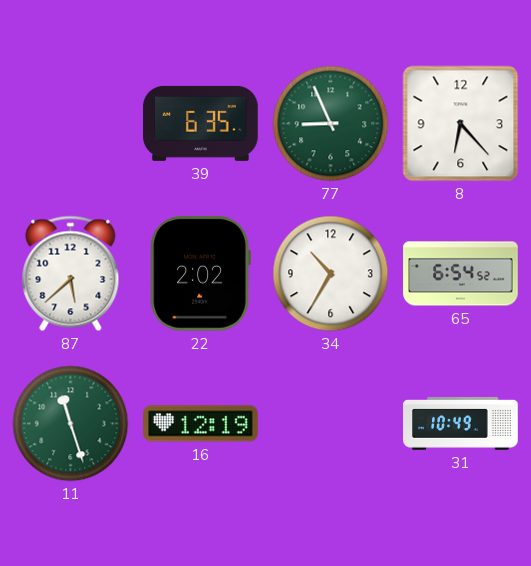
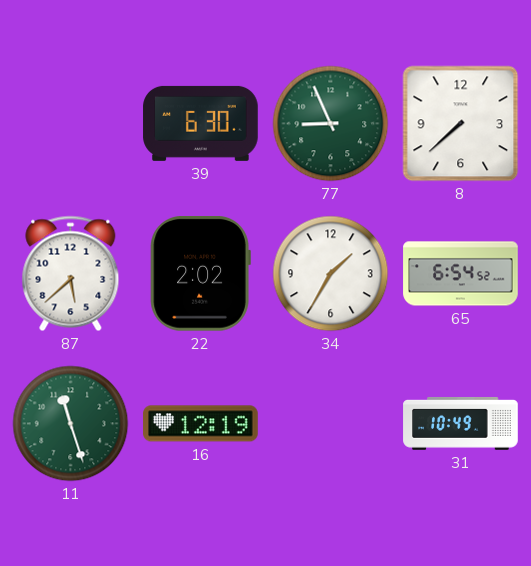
39: 6:35 -> 6:30 (201, 123)
8: 6:23 -> 7:38 (461, 124)
34: 10:35 -> 1:35 (331, 274)
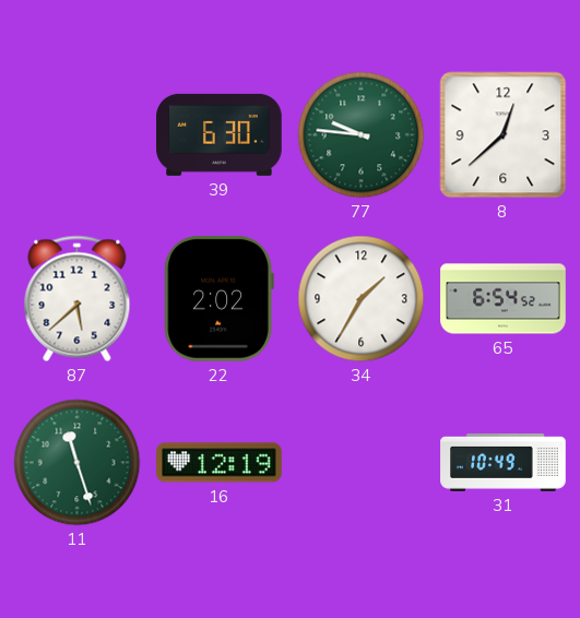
77: 8:56 -> 9:46 (362, 135)
8: 7:38 -> 12:38 (504, 135)
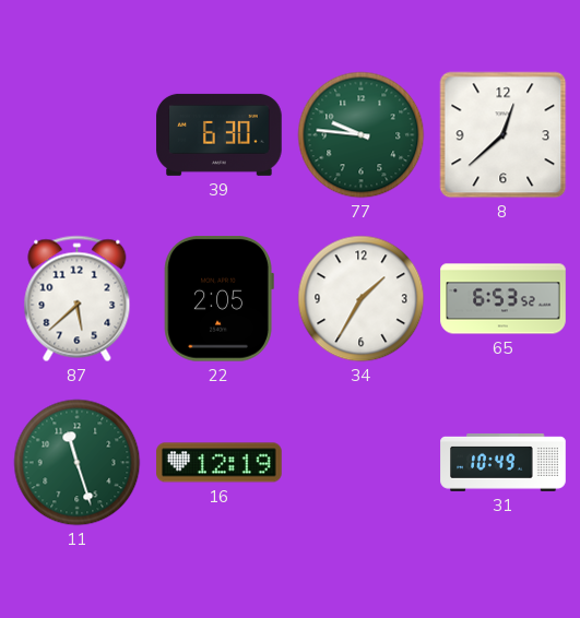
22: 2:02 -> 2:05 (218, 299)
65: 6:54 -> 6:53 (504, 299)
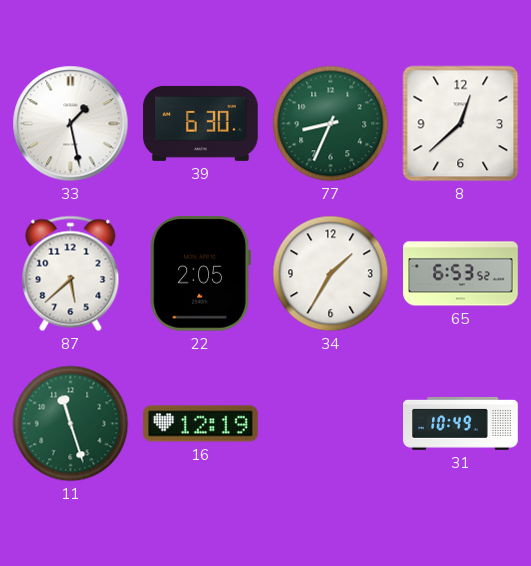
33: none -> 1:28 (71, 124)
77: 9:46 -> 8:34 (331, 124)
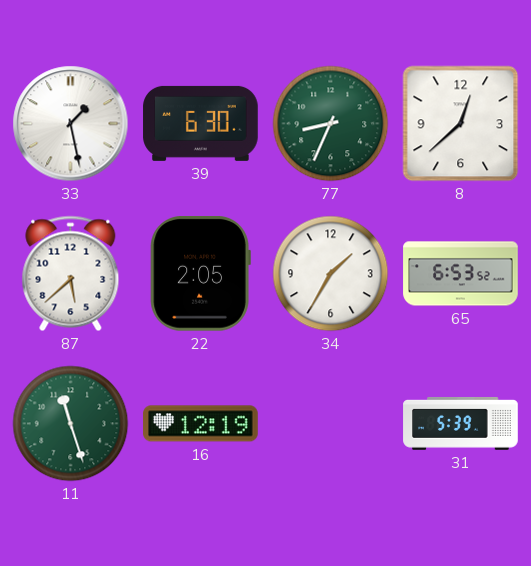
31: 10:49 -> 5:39 (461, 423)
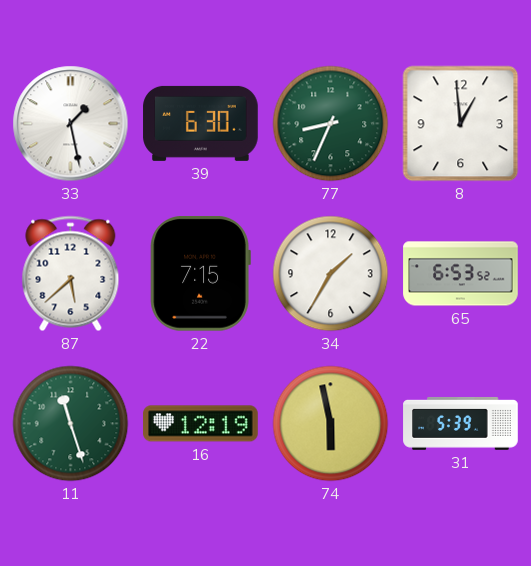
8: 12:38 -> 12:59 (461, 124)
22: 2:05 -> 7:15 (200, 274)
74: none -> 5:58 (331, 424)
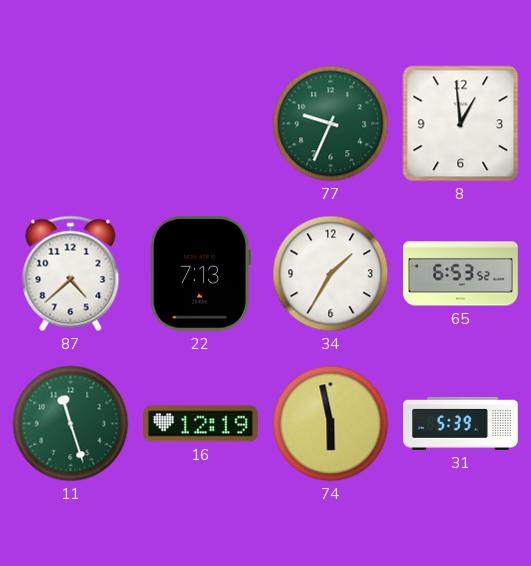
33: 1:28 -> none (71, 124)
39: 6:30 -> none (201, 123)
77: 8:34 -> 9:34 (331, 124)
87: 5:38 -> 4:38 (71, 274)
22: 7:15 -> 7:13 (200, 274)
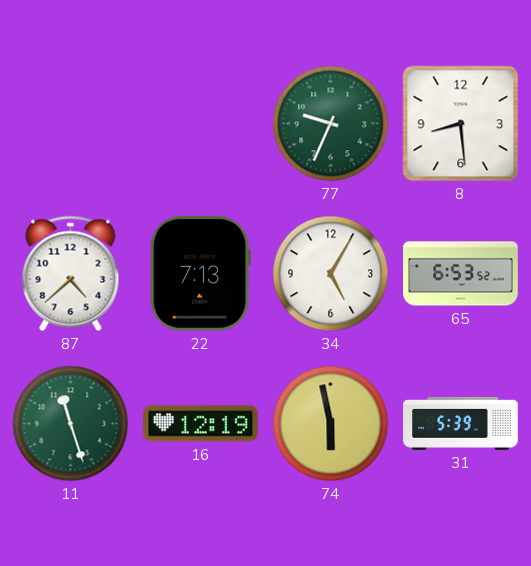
8: 12:59 -> 8:29 (461, 124)
34: 1:35 -> 5:05 (331, 274)
